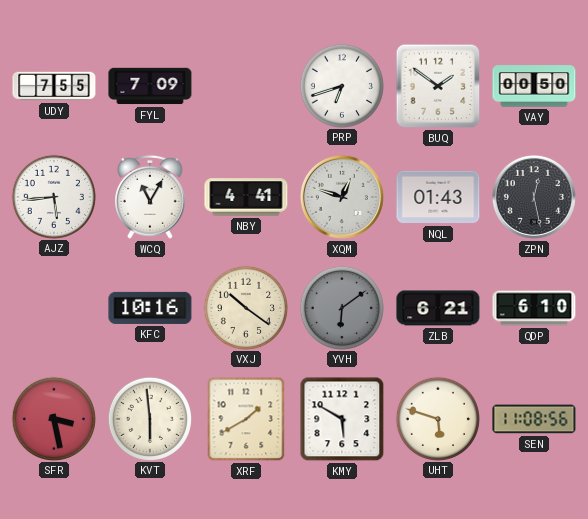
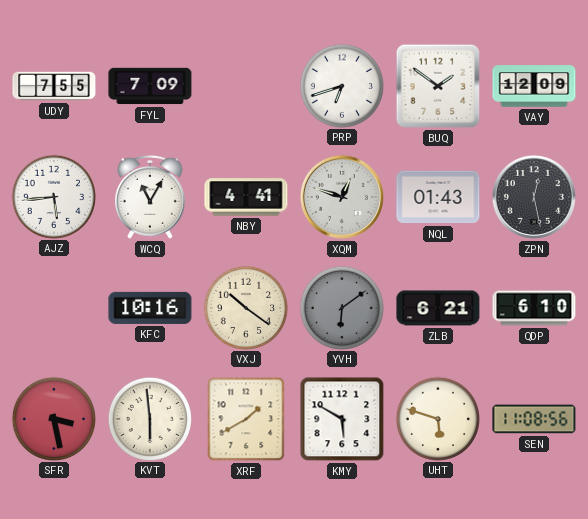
VAY: 00:50 -> 12:09 (534, 86)
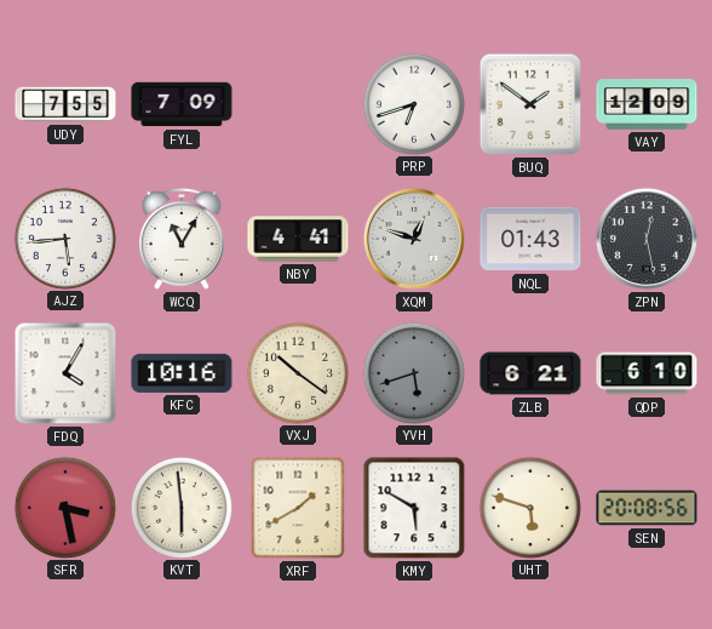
FDQ: none -> 4:05 (65, 373)
YVH: 6:09 -> 5:42 (413, 372)
SEN: 11:08 -> 20:08 (647, 508)
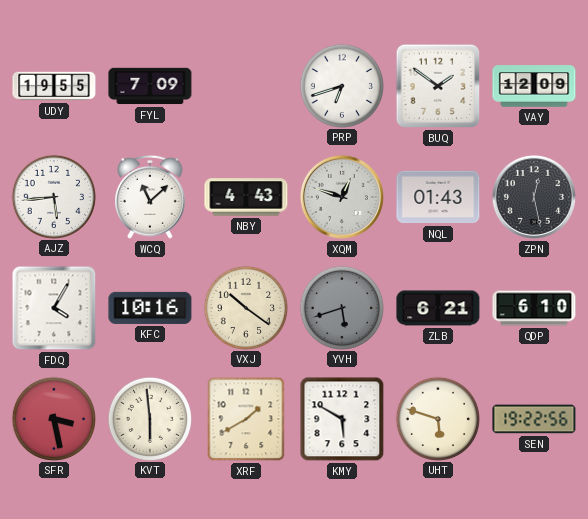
UDY: 7:55 -> 19:55 (54, 86)
WCQ: 11:05 -> 11:08 (151, 197)
NBY: 4:41 -> 4:43 (246, 197)
SEN: 20:08 -> 19:22 (534, 419)
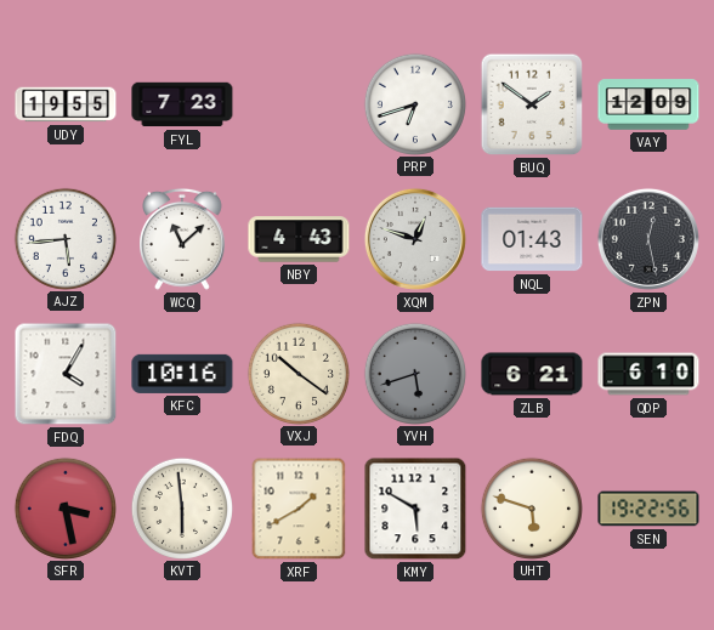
FYL: 7:09 -> 7:23 (182, 104)
